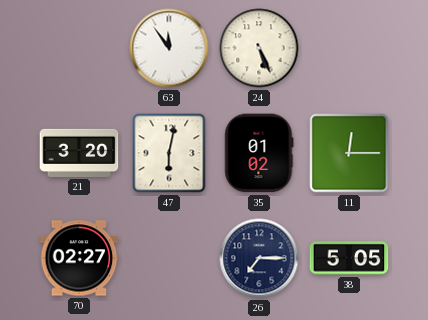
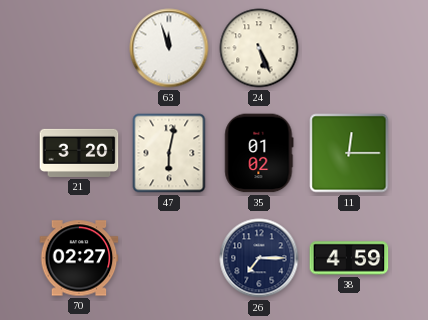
63: 11:54 -> 11:57 (169, 48)
38: 5:05 -> 4:59 (349, 258)
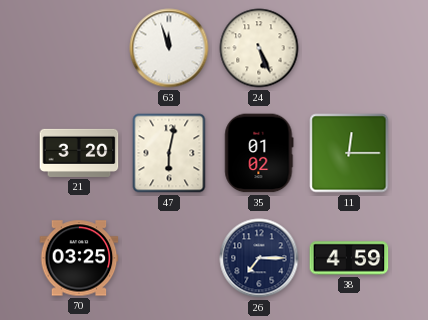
70: 02:27 -> 03:25 (79, 258)
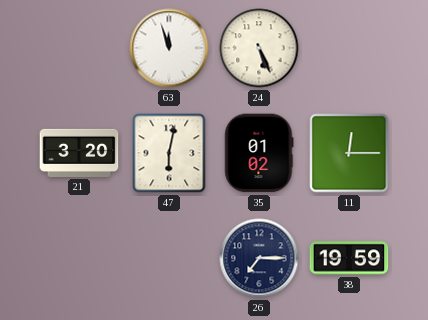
70: 03:25 -> none (79, 258)
38: 4:59 -> 19:59 (349, 258)
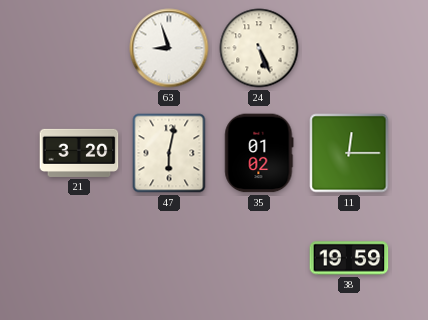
63: 11:57 -> 8:57 (169, 48)
26: 7:15 -> none (259, 258)
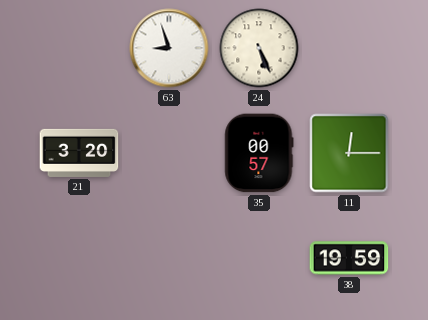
47: 6:02 -> none (169, 153)
35: 01:02 -> 00:57 (259, 153)
